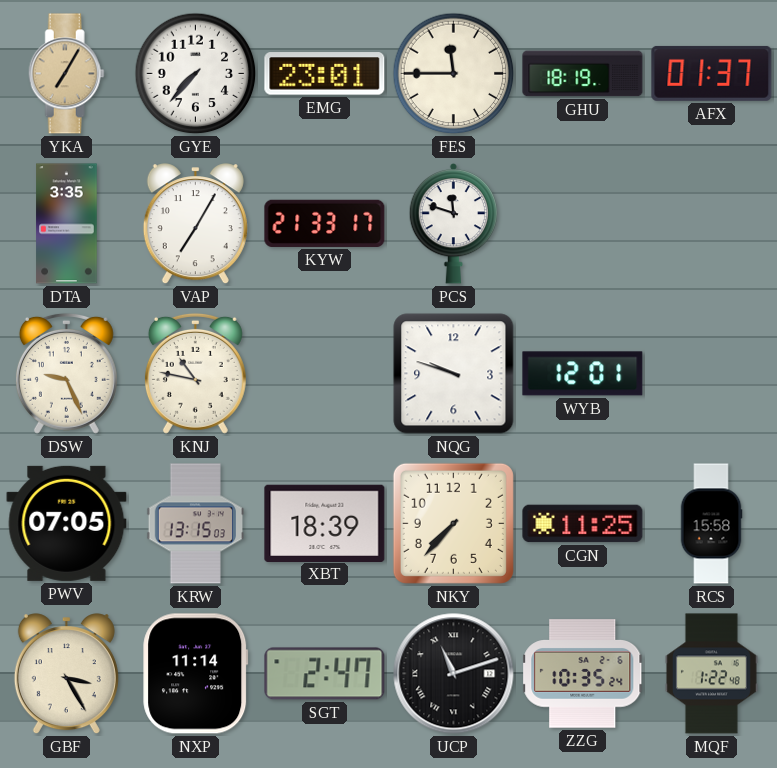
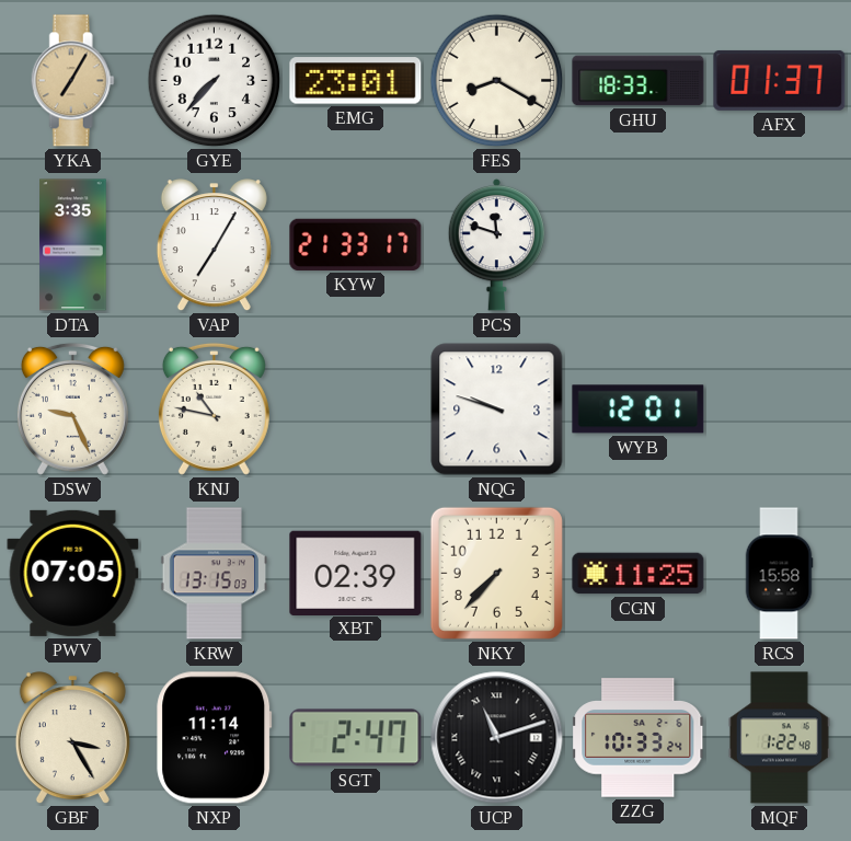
FES: 11:45 -> 8:20 (497, 81)
GHU: 18:19 -> 18:33 (639, 81)
XBT: 18:39 -> 02:39 (356, 573)
ZZG: 10:35 -> 10:33 (639, 738)
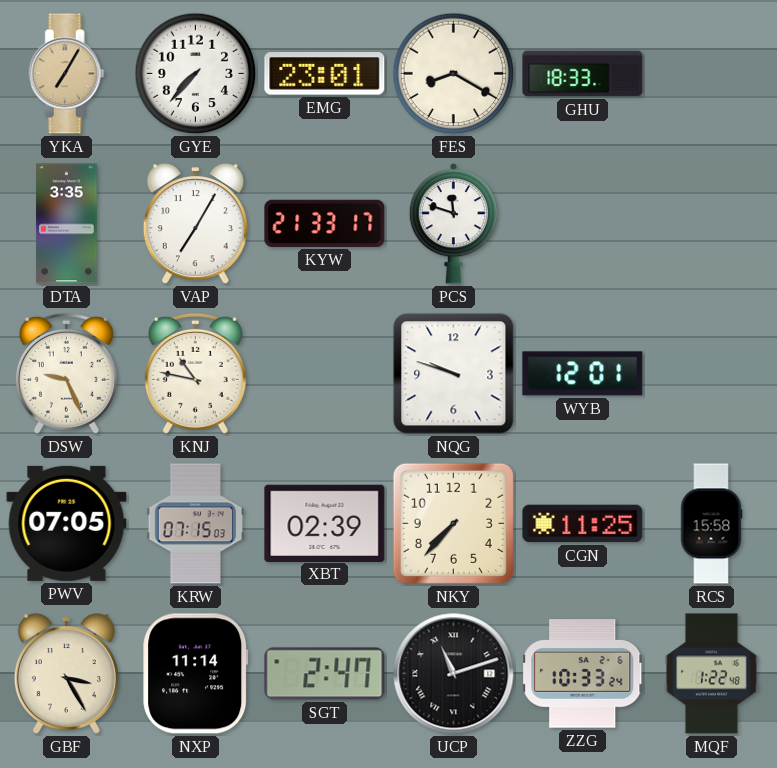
AFX: 01:37 -> none (780, 80)
KRW: 13:15 -> 07:15 (196, 524)
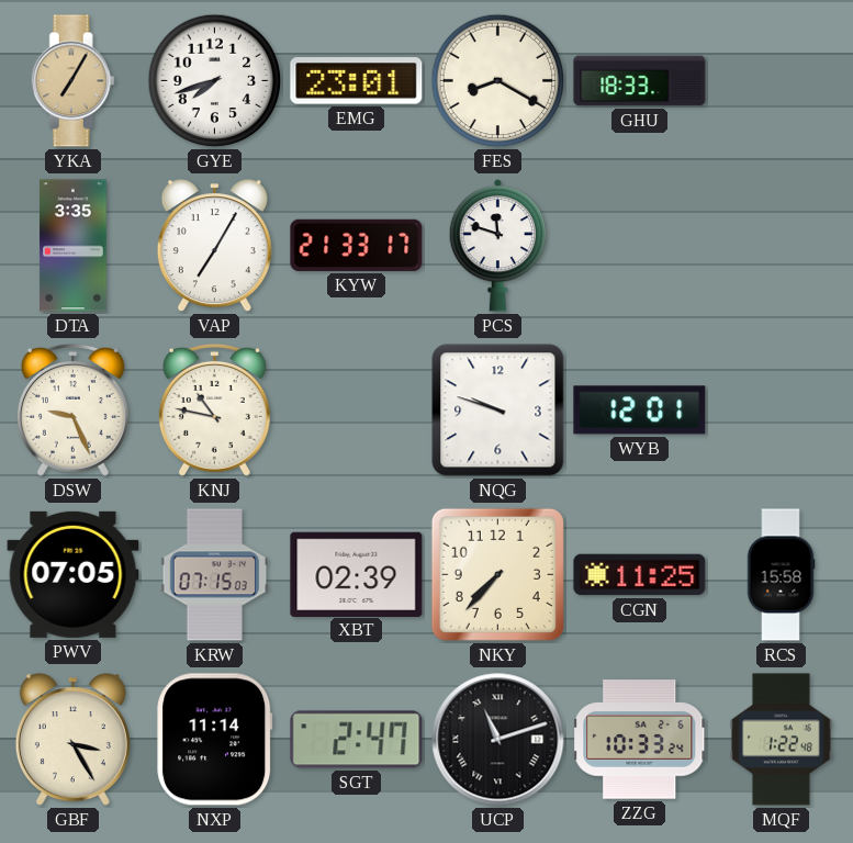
GYE: 7:37 -> 7:42 (215, 81)
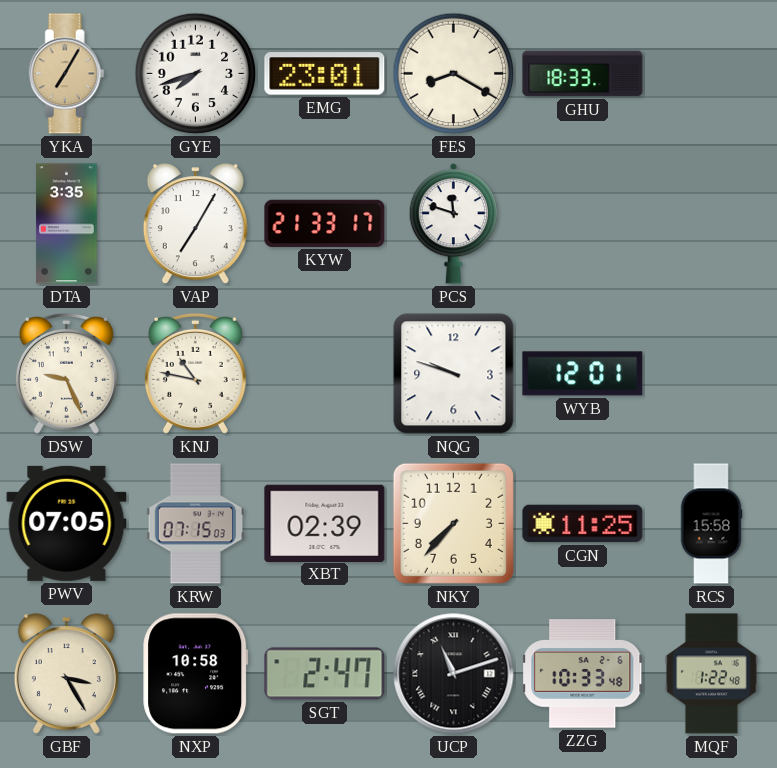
NXP: 11:14 -> 10:58 (196, 674)
ZZG: 10:33:24 -> 10:33:48 (583, 674)
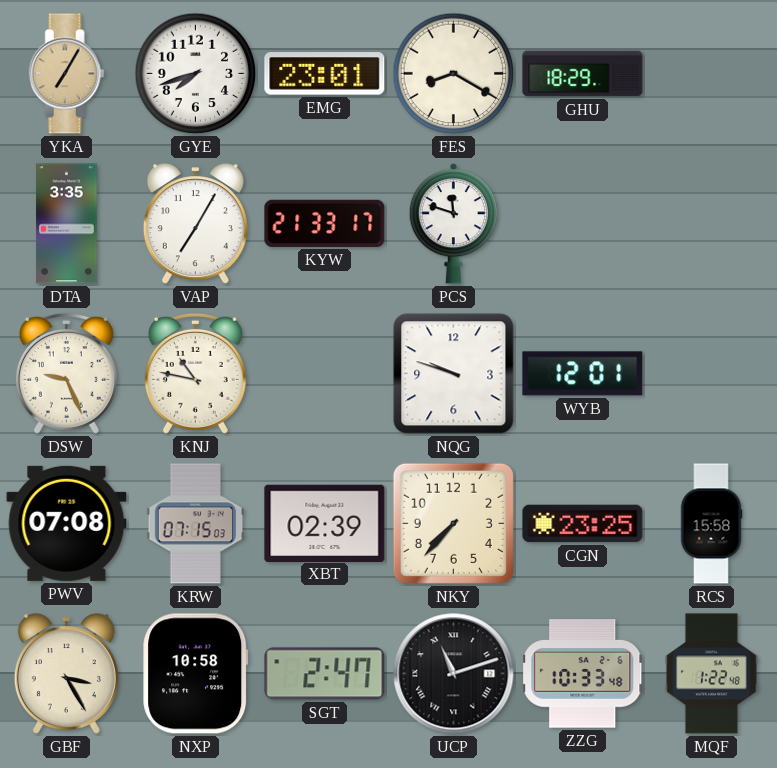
GHU: 18:33 -> 18:29 (583, 74)
PWV: 07:05 -> 07:08 (67, 523)
CGN: 11:25 -> 23:25 (583, 524)
